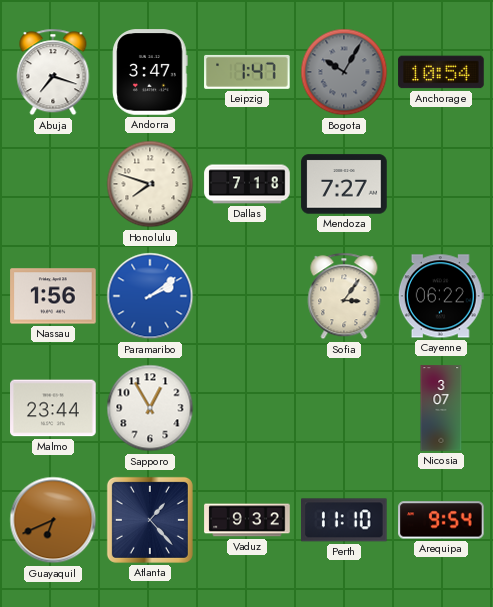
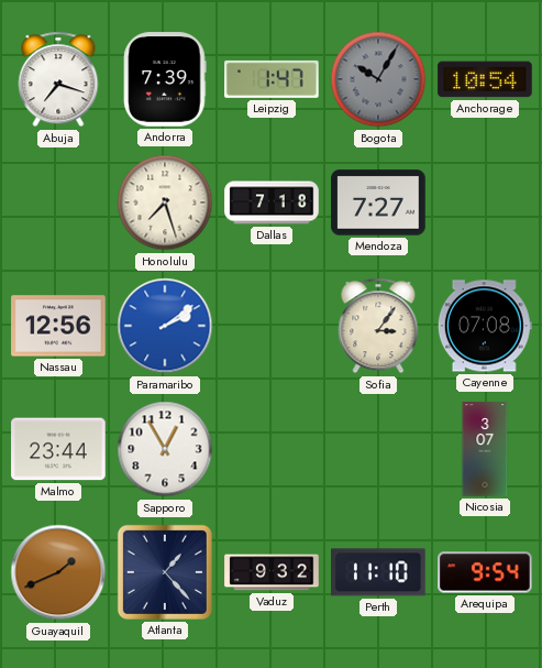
Andorra: 3:47 -> 7:39 (165, 79)
Honolulu: 7:48 -> 7:27 (165, 202)
Nassau: 1:56 -> 12:56 (58, 326)
Cayenne: 06:22 -> 07:08 (485, 326)
Guayaquil: 6:41 -> 1:41 (58, 572)
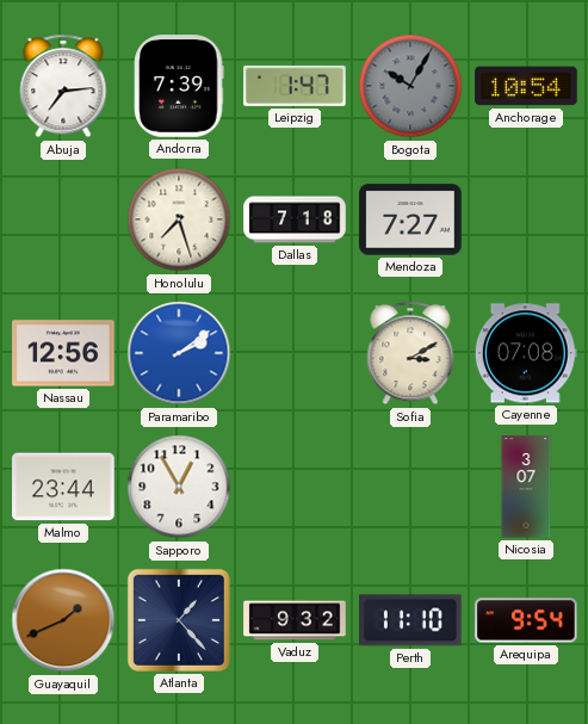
Abuja: 7:18 -> 7:14 (63, 86)
Sofia: 3:06 -> 3:10 (410, 353)
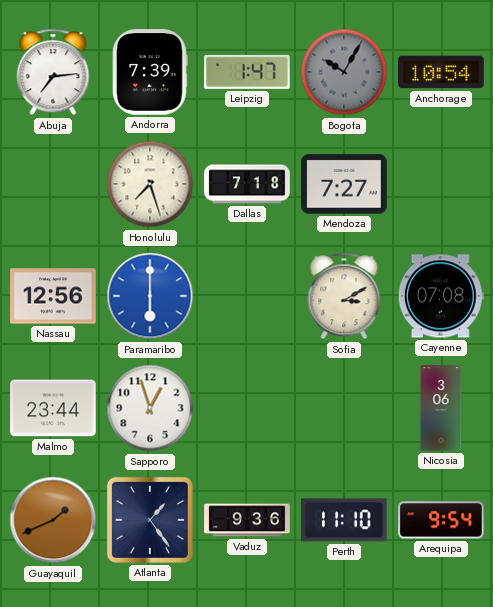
Paramaribo: 2:09 -> 6:00 (150, 296)
Sapporo: 12:55 -> 12:57 (150, 408)
Nicosia: 3:07 -> 3:06 (441, 408)
Atlanta: 1:23 -> 1:24 (150, 520)
Vaduz: 9:32 -> 9:36 (247, 520)
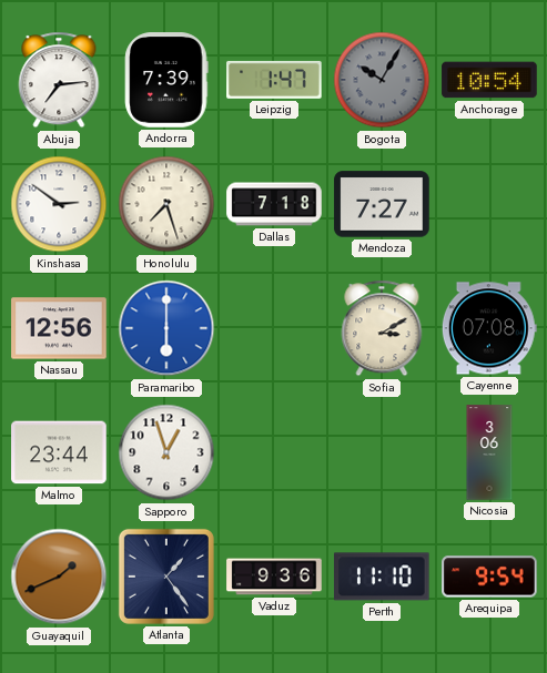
Kinshasa: none -> 2:51 (59, 204)
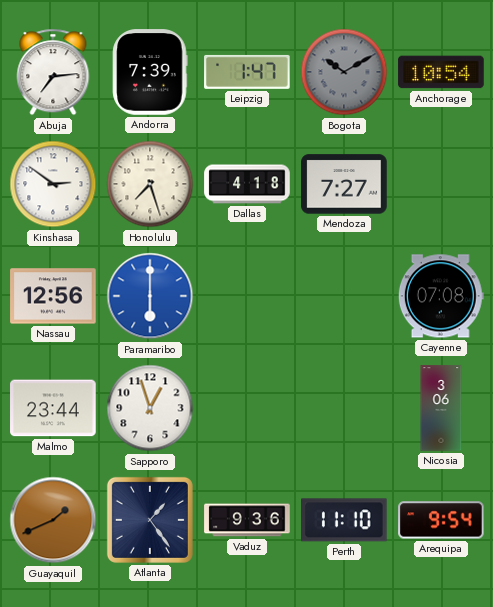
Bogota: 10:05 -> 10:10 (344, 72)
Dallas: 7:18 -> 4:18 (247, 184)
Sofia: 3:10 -> none (382, 328)
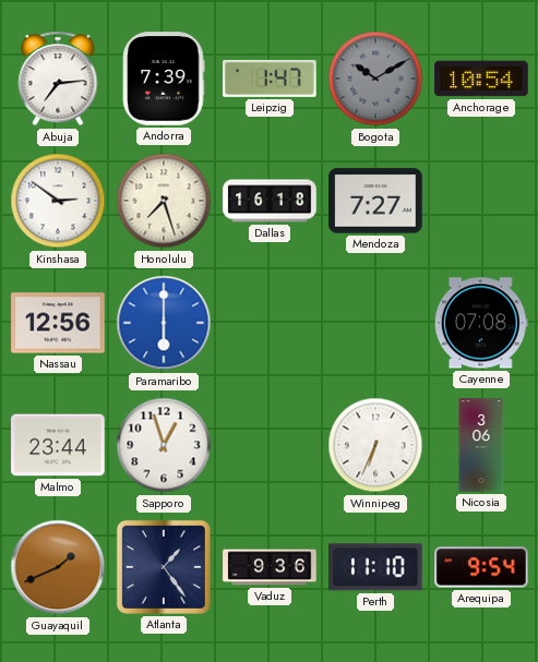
Dallas: 4:18 -> 16:18 (270, 201)
Winnipeg: none -> 6:34 (375, 445)
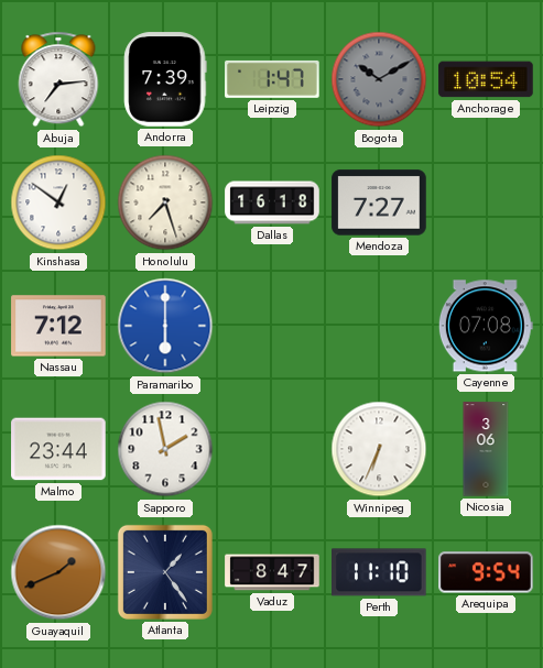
Kinshasa: 2:51 -> 12:51 (58, 202)
Nassau: 12:56 -> 7:12 (58, 326)
Sapporo: 12:57 -> 1:58 (165, 449)
Vaduz: 9:36 -> 8:47 (272, 572)
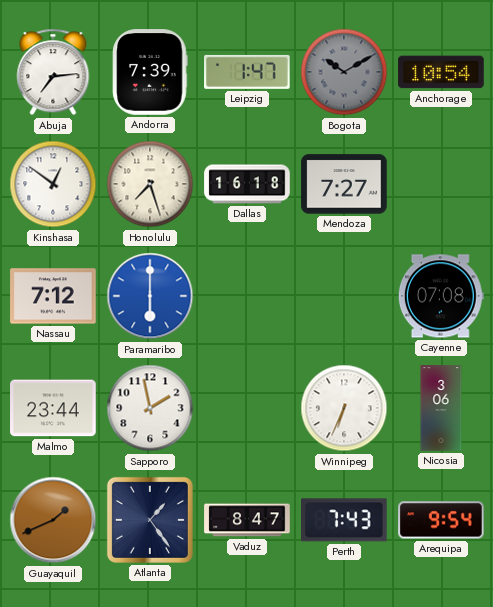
Perth: 11:10 -> 7:43 (345, 520)
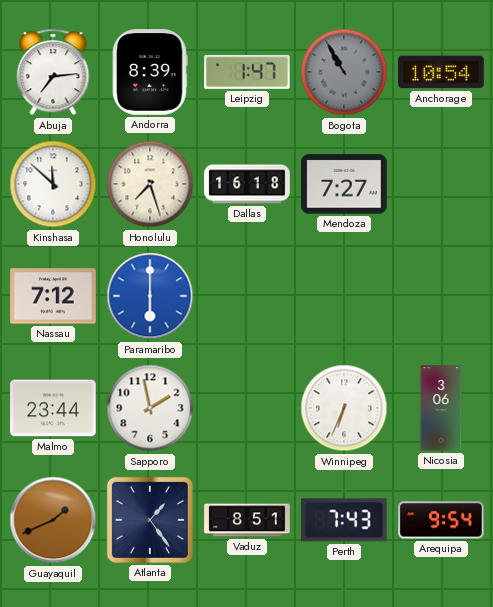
Andorra: 7:39 -> 8:39 (150, 72)
Bogota: 10:10 -> 10:55 (344, 72)
Kinshasa: 12:51 -> 11:52 (53, 184)
Cayenne: 07:08 -> none (441, 296)
Vaduz: 8:47 -> 8:51 (247, 520)
